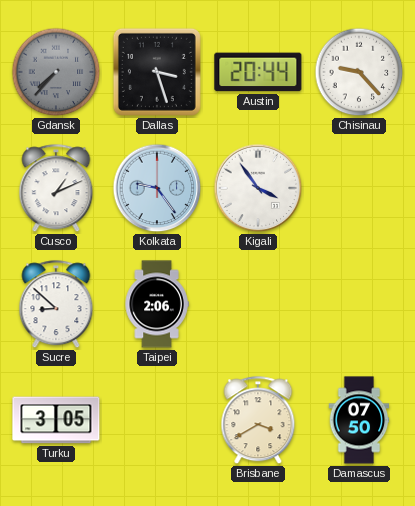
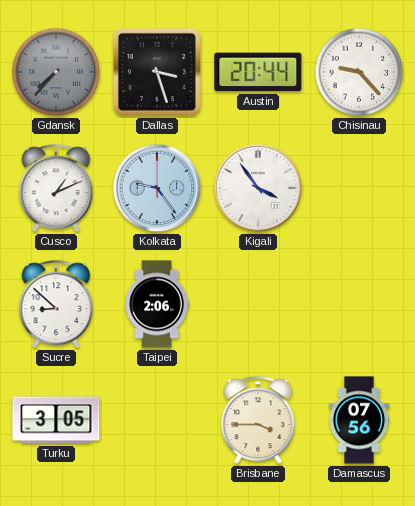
Brisbane: 3:40 -> 3:45 (258, 421)
Damascus: 07:50 -> 07:56 (359, 420)
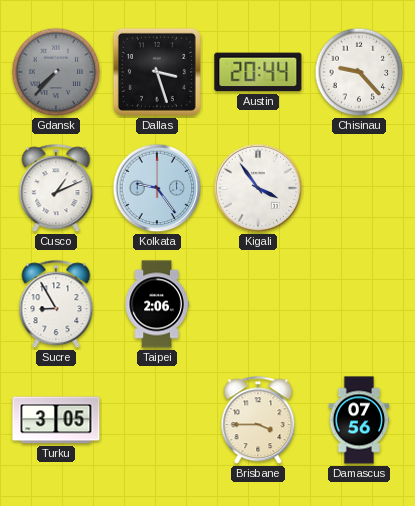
Sucre: 8:52 -> 8:55 (56, 305)
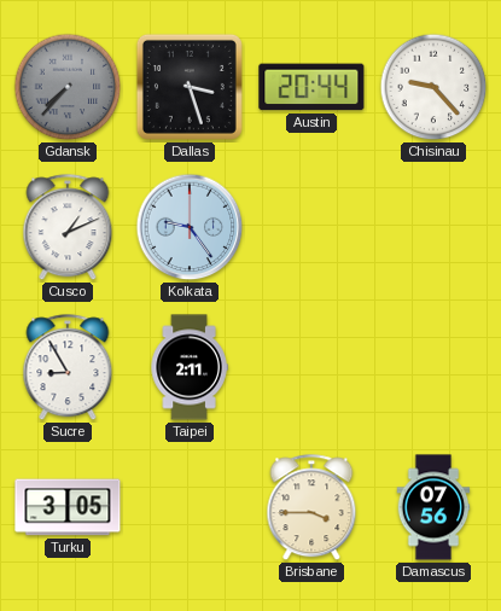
Kigali: 3:54 -> none (258, 188)
Taipei: 2:06 -> 2:11 (190, 367)
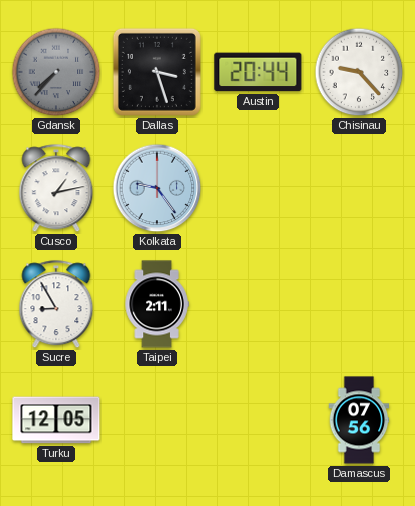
Cusco: 1:11 -> 1:13 (56, 189)
Turku: 3:05 -> 12:05 (56, 420)
Brisbane: 3:45 -> none (311, 508)
